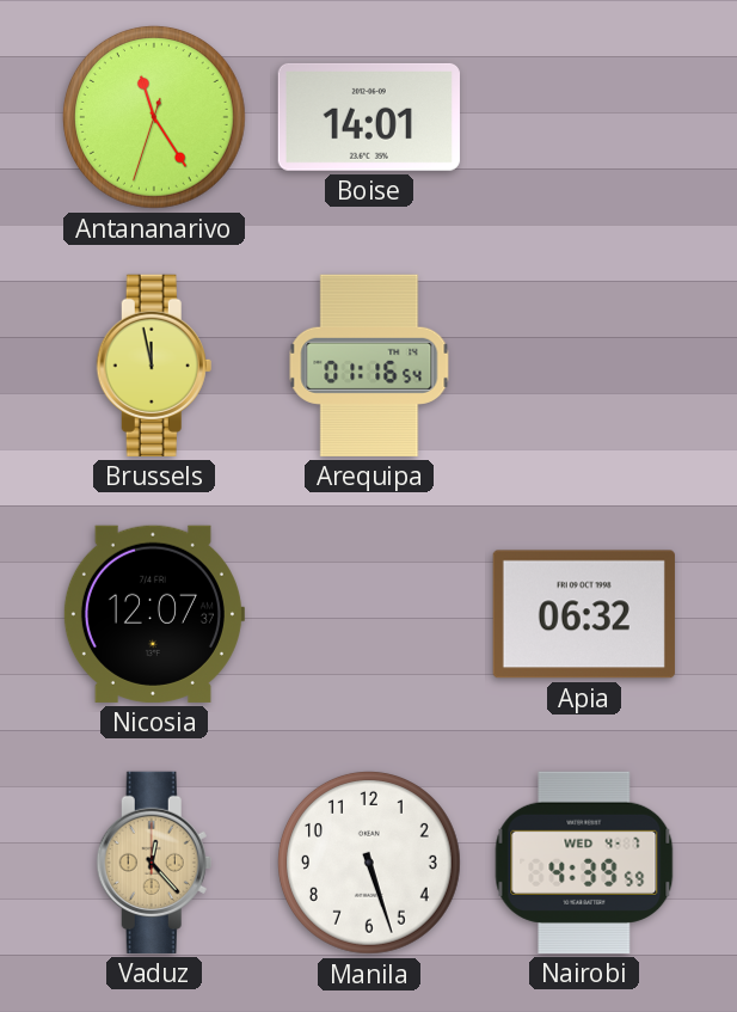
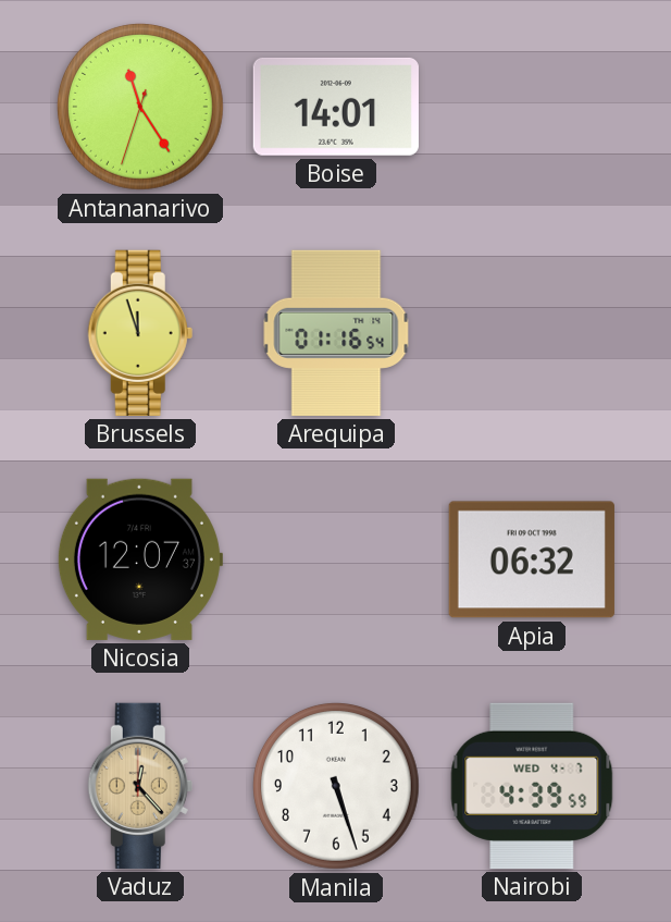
Brussels: 11:58 -> 11:57 (140, 333)
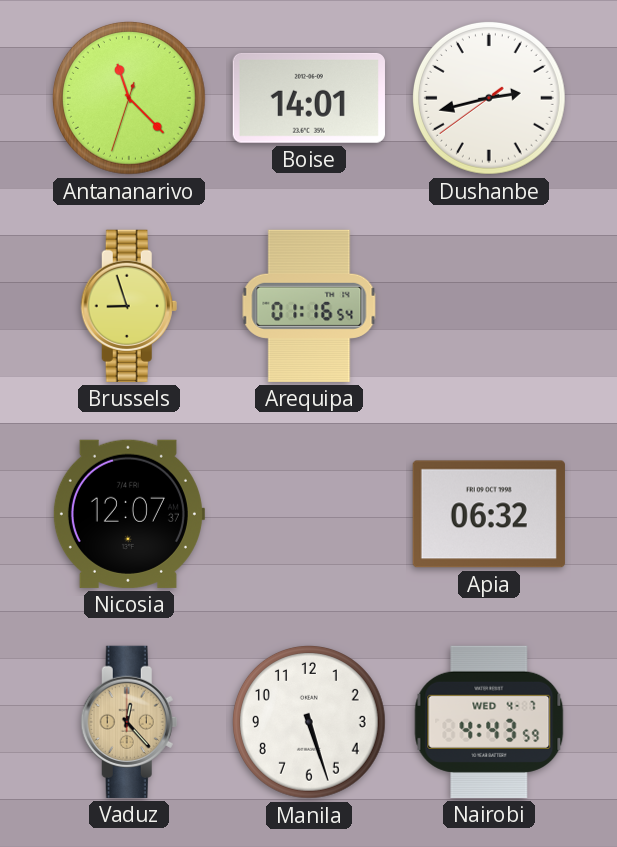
Antananarivo: 11:24 -> 11:22 (129, 98)
Dushanbe: none -> 2:42 (489, 98)
Brussels: 11:57 -> 8:57 (129, 306)
Nairobi: 4:39 -> 4:43 (489, 722)
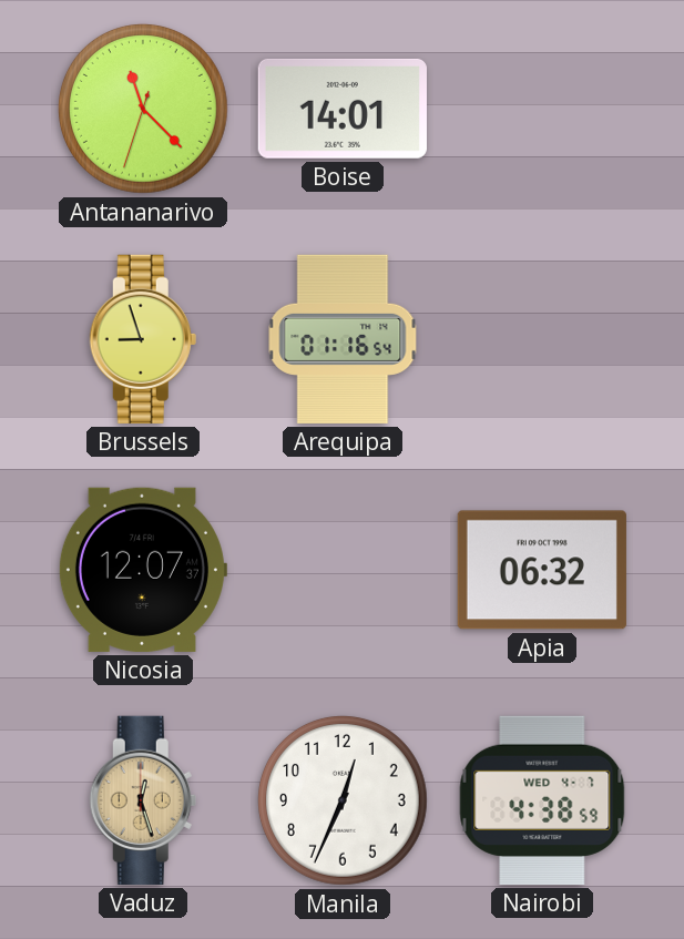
Dushanbe: 2:42 -> none (489, 98)
Vaduz: 12:23 -> 12:27 (143, 800)
Manila: 5:27 -> 12:34 (343, 800)
Nairobi: 4:43 -> 4:38 (542, 800)
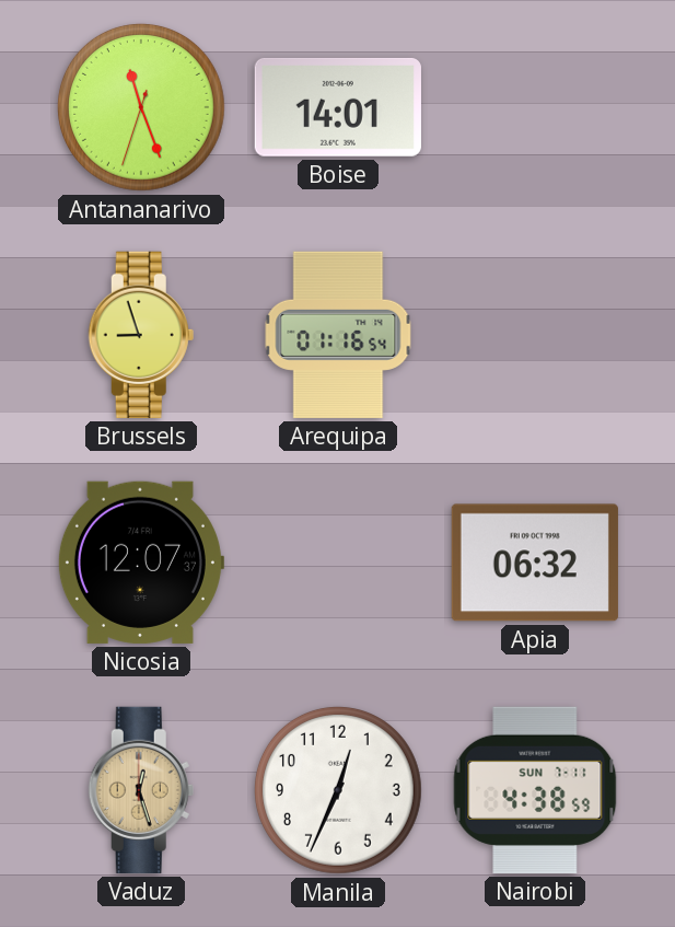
Antananarivo: 11:22 -> 11:26 (141, 107)
Nairobi date: WED 4-7 -> SUN 7-11 (535, 790)
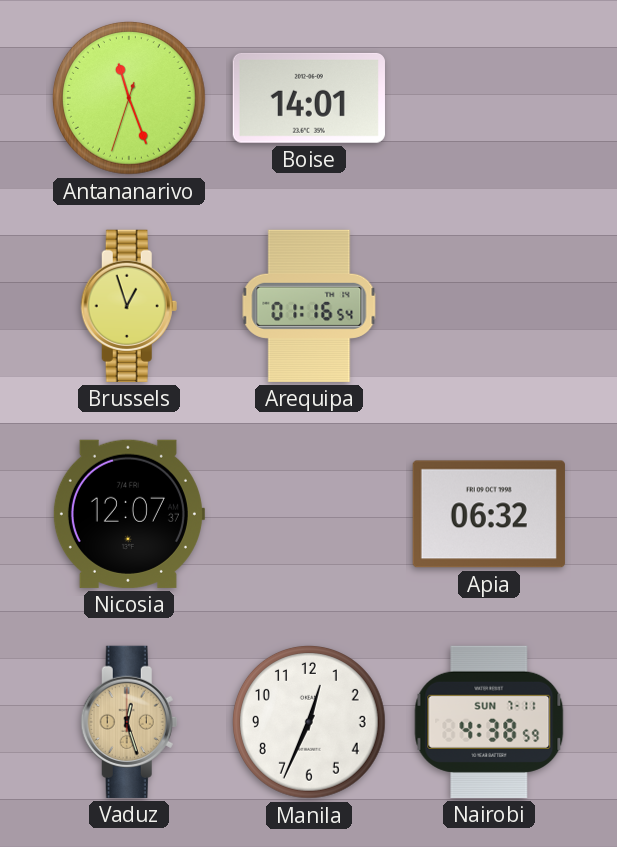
Brussels: 8:57 -> 12:57 (129, 306)
